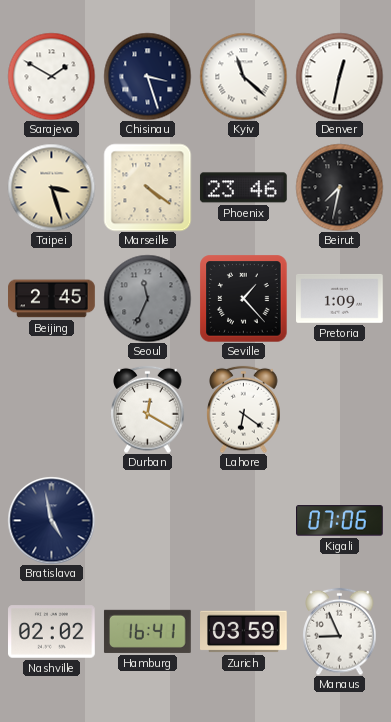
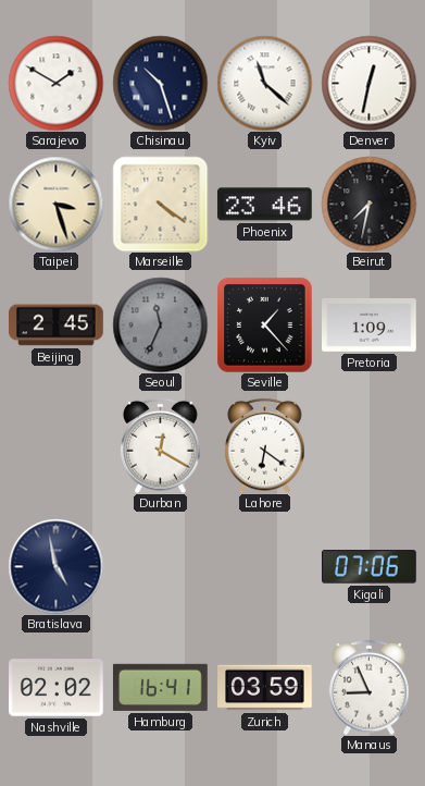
Chisinau: 3:27 -> 10:27 (160, 83)
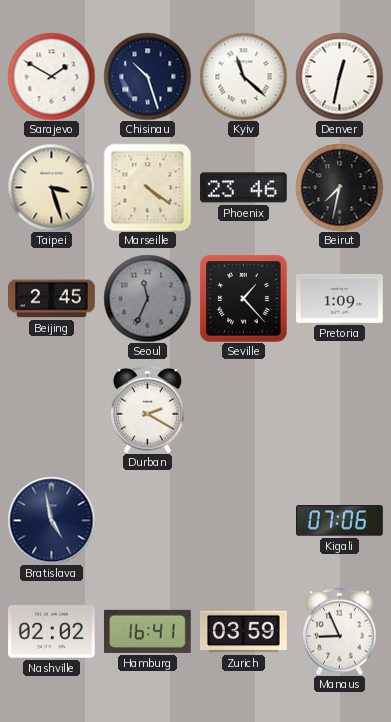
Durban: 12:20 -> 2:20 (148, 409)
Lahore: 6:21 -> none (265, 445)
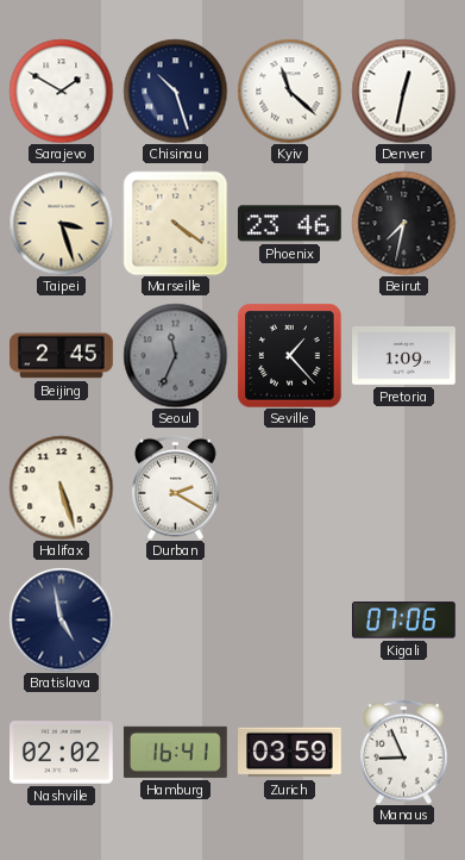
Halifax: none -> 5:27 (61, 487)
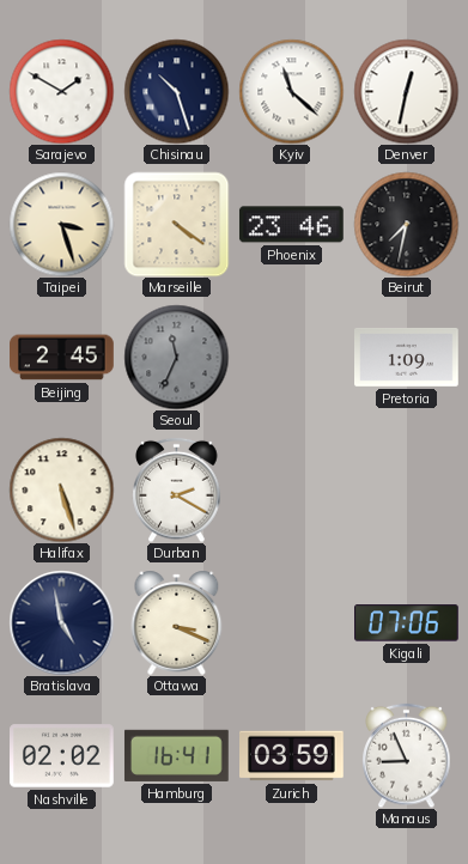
Seville: 1:23 -> none (289, 355)
Ottawa: none -> 3:19 (177, 622)
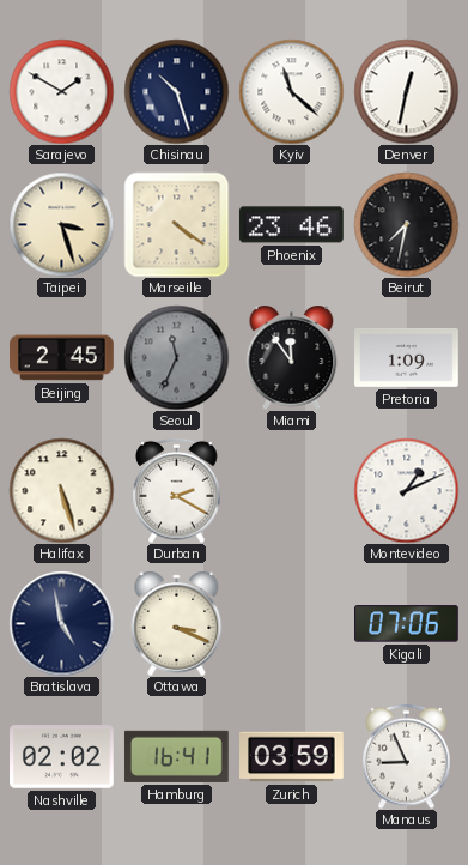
Miami: none -> 11:54 (292, 357)
Montevideo: none -> 1:11 (406, 490)
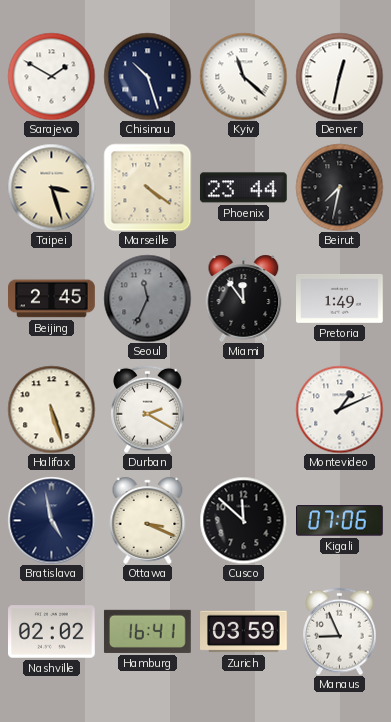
Phoenix: 23:46 -> 23:44 (243, 188)
Pretoria: 1:09 -> 1:49 (340, 299)
Cusco: none -> 11:52 (243, 520)
